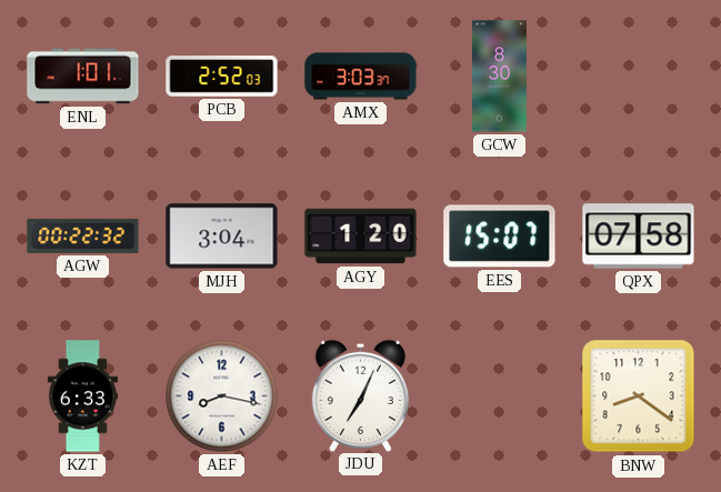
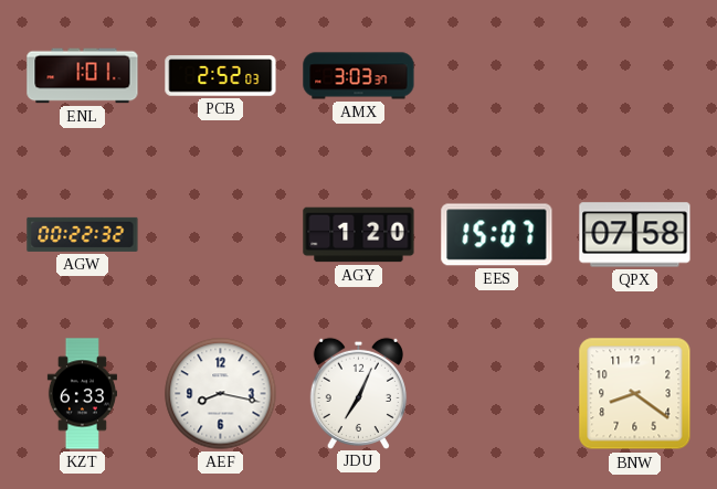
GCW: 8:30 -> none (499, 77)
MJH: 3:04 -> none (222, 237)
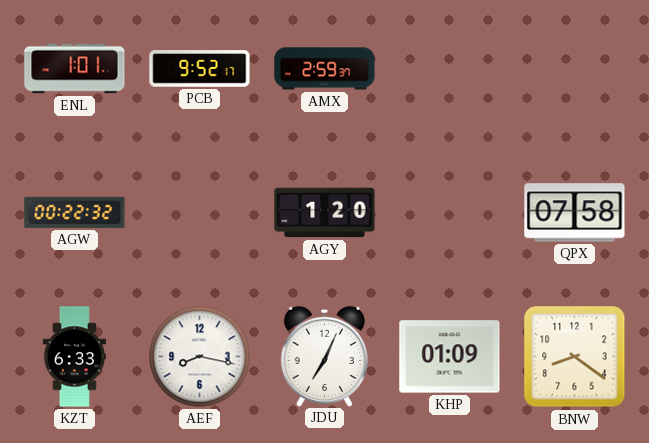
PCB: 2:52 -> 9:52 (200, 69)
AMX: 3:03 -> 2:59 (325, 69)
EES: 15:07 -> none (497, 235)
KHP: none -> 01:09 (450, 357)
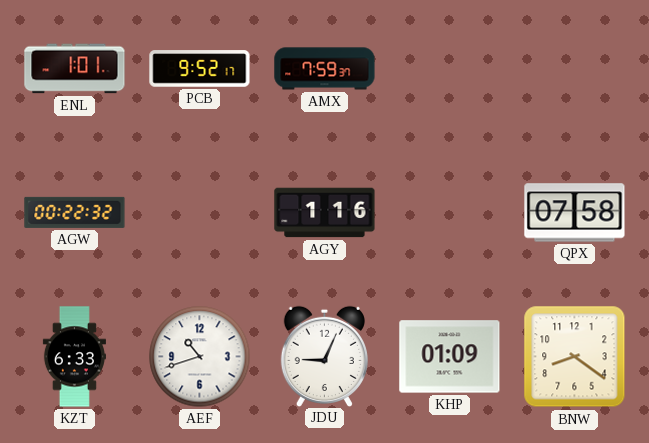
AMX: 2:59 -> 7:59 (325, 69)
AGY: 1:20 -> 1:16 (325, 213)
AEF: 8:17 -> 10:42 (200, 357)
JDU: 7:04 -> 9:04 (324, 356)
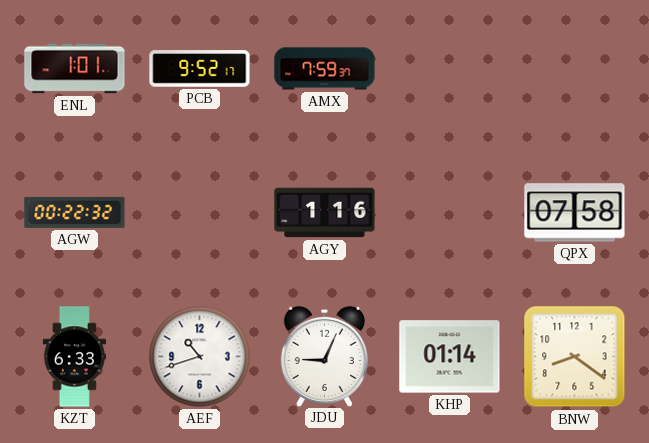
KHP: 01:09 -> 01:14 (450, 357)
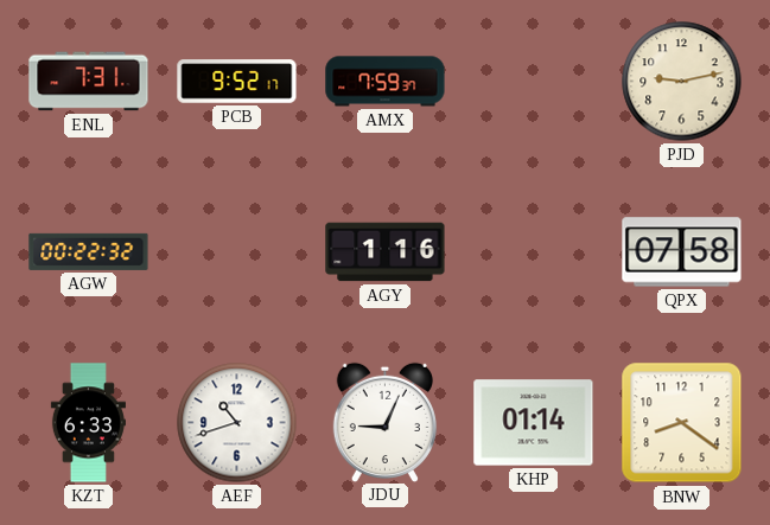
ENL: 1:01 -> 7:31 (89, 82)
PJD: none -> 9:13 (682, 82)
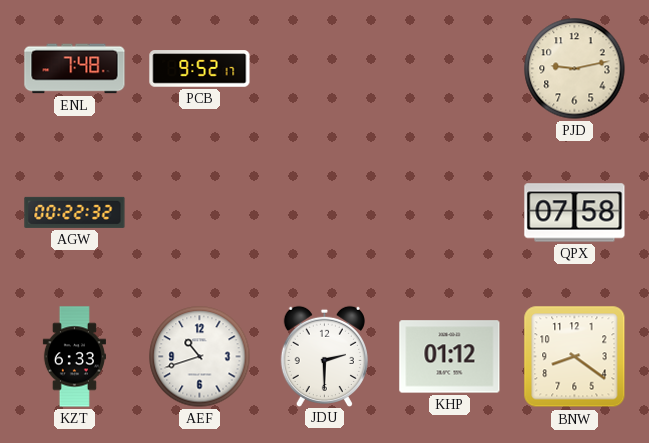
ENL: 7:31 -> 7:48 (75, 69)
AMX: 7:59 -> none (386, 82)
AGY: 1:16 -> none (386, 252)
JDU: 9:04 -> 2:30 (324, 356)
KHP: 01:14 -> 01:12 (450, 357)
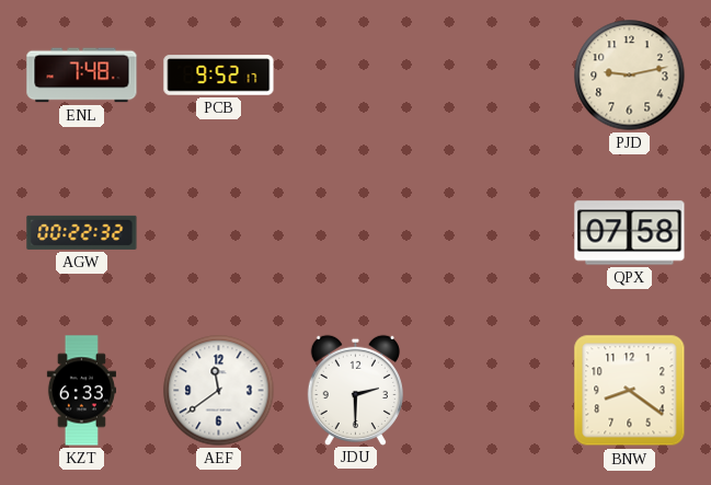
AEF: 10:42 -> 11:39 (219, 391)
KHP: 01:12 -> none (450, 357)
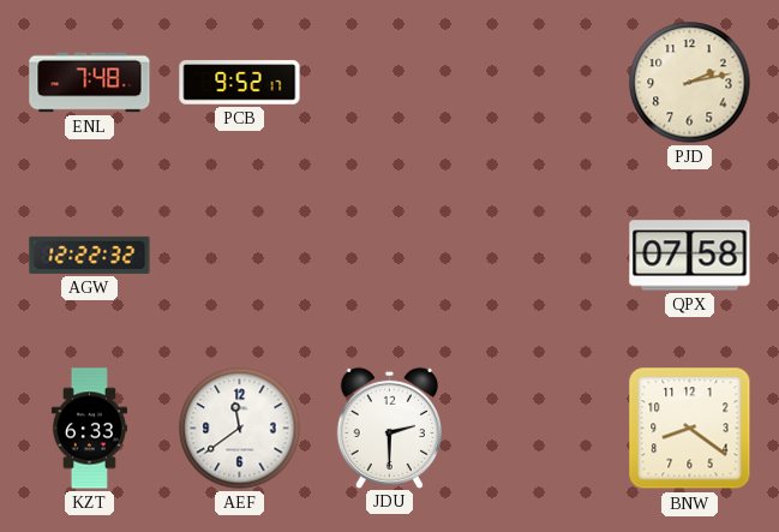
PJD: 9:13 -> 2:13 (690, 83)
AGW: 00:22 -> 12:22 (90, 255)
